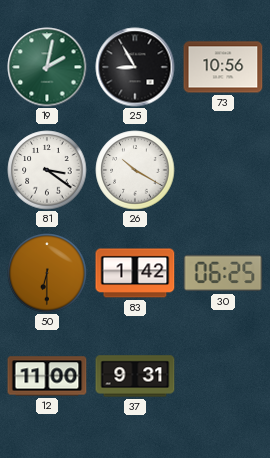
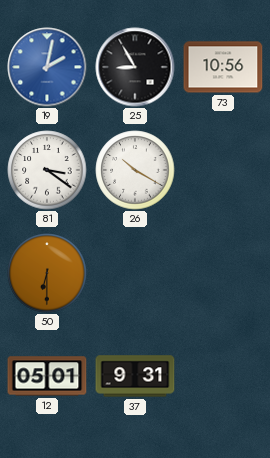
19 dial: green -> blue (47, 67)
83: 1:42 -> none (135, 273)
30: 06:25 -> none (223, 273)
12: 11:00 -> 05:01 (47, 376)
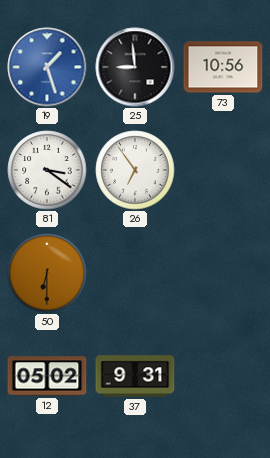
19: 2:02 -> 1:27 (47, 67)
25: 8:55 -> 8:59 (135, 67)
26: 10:20 -> 6:54 (135, 170)
12: 05:01 -> 05:02 (47, 376)
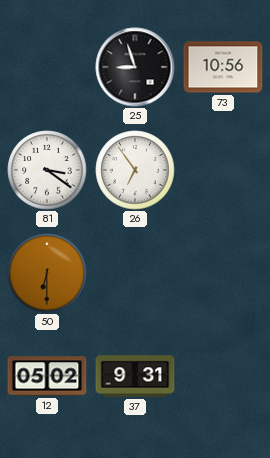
19: 1:27 -> none (47, 67)
25: 8:59 -> 8:57 (135, 67)
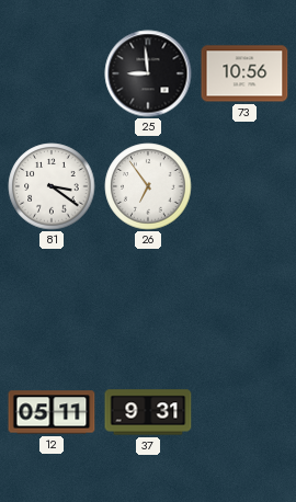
25: 8:57 -> 8:59 (148, 73)
50: 6:30 -> none (47, 273)
12: 05:02 -> 05:11 (52, 412)
